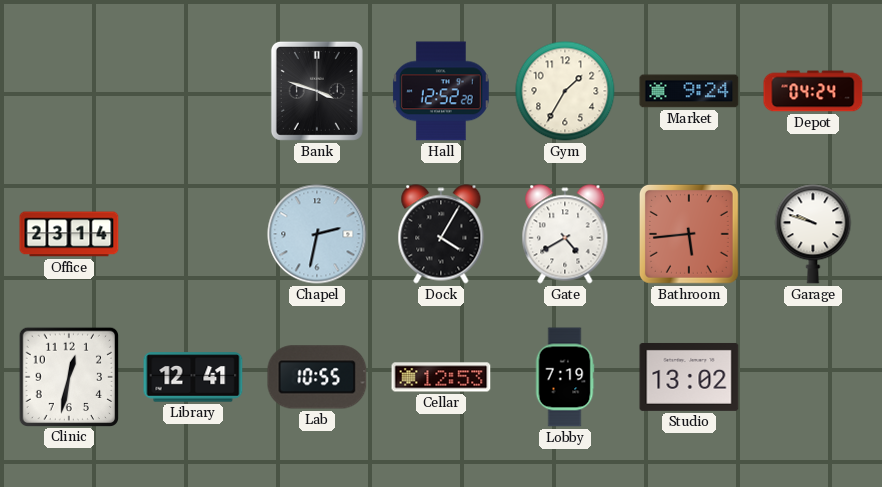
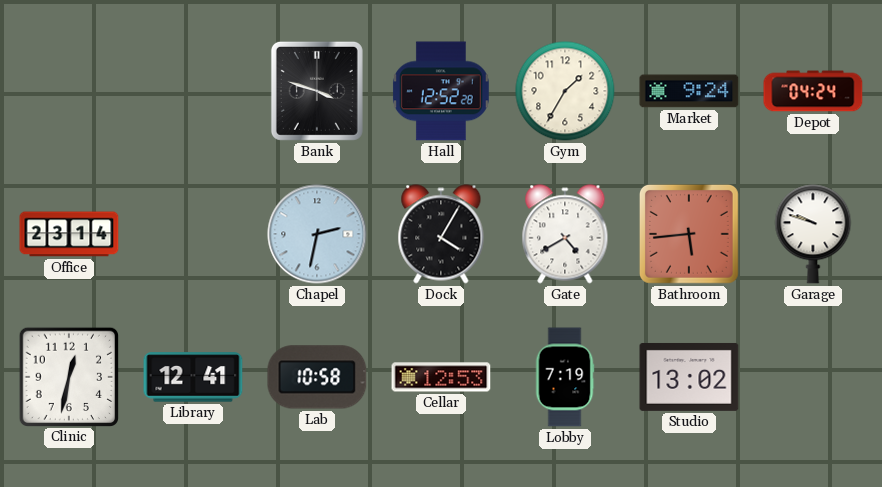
Lab: 10:55 -> 10:58 (317, 377)
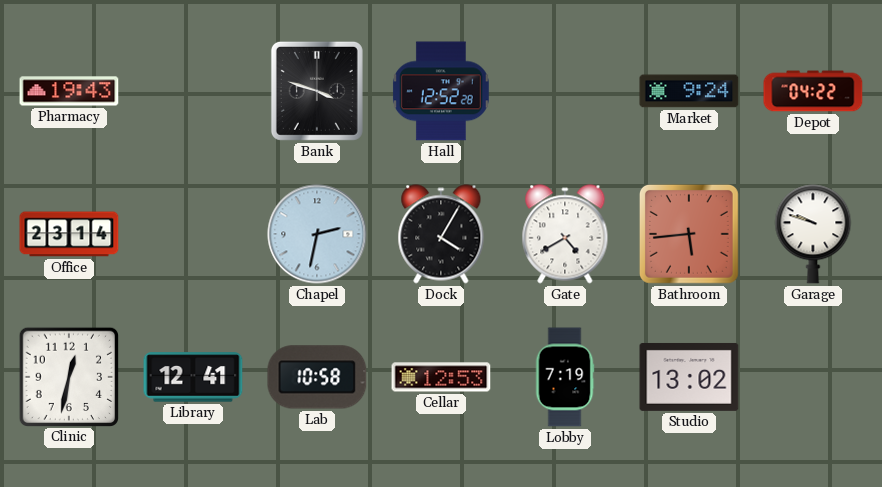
Pharmacy: none -> 19:43 (69, 91)
Gym: 1:35 -> none (565, 91)
Depot: 04:24 -> 04:22 (813, 91)
